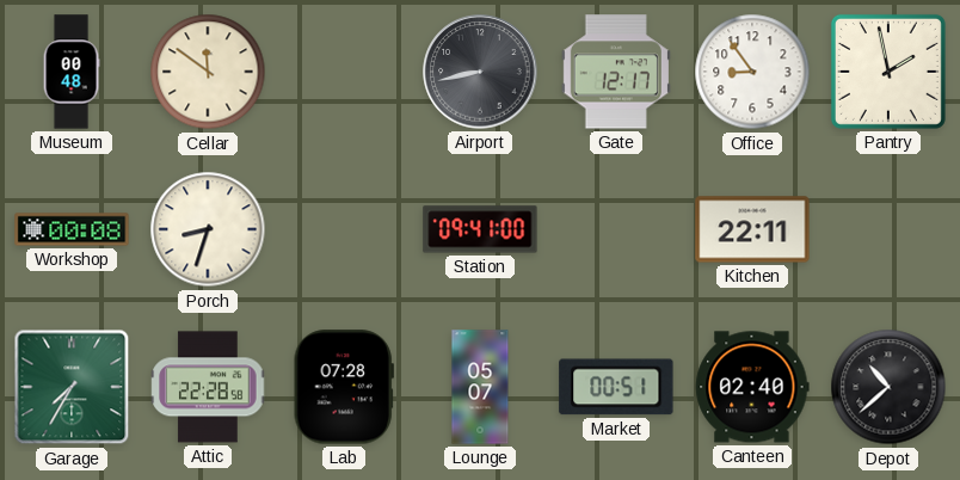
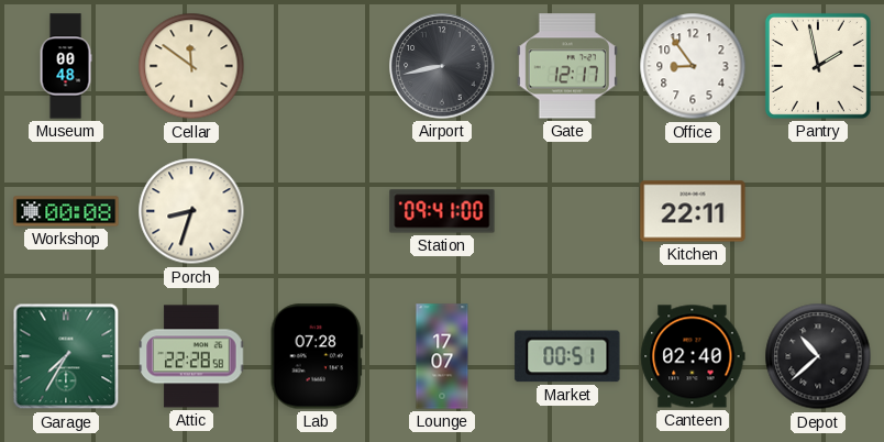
Lounge: 05:07 -> 17:07 (442, 356)
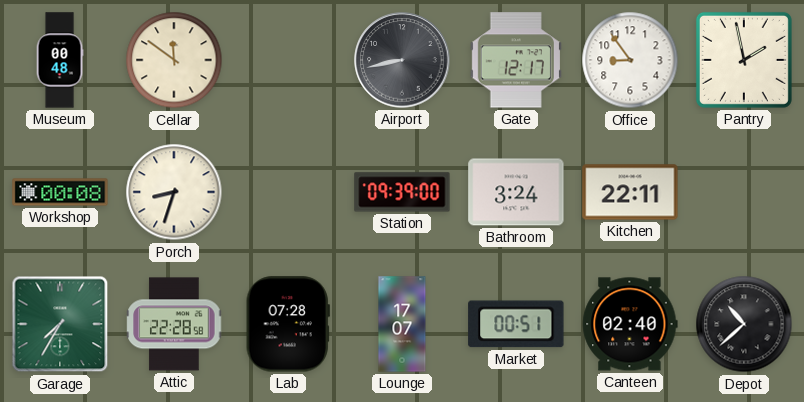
Station: 09:41 -> 09:39 (402, 192)
Bathroom: none -> 3:24 (516, 192)
